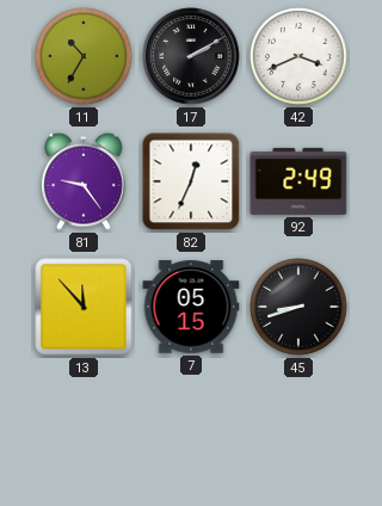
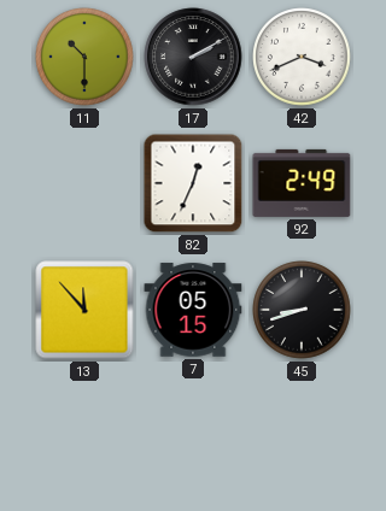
11: 10:35 -> 10:30 (84, 57)
81: 9:24 -> none (85, 181)
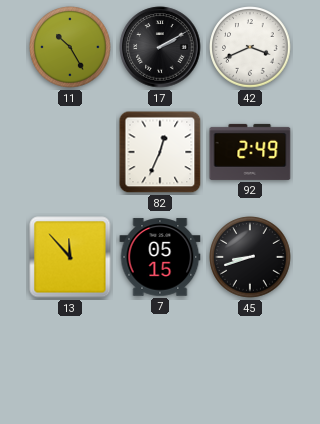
11: 10:30 -> 10:25 (70, 47)
